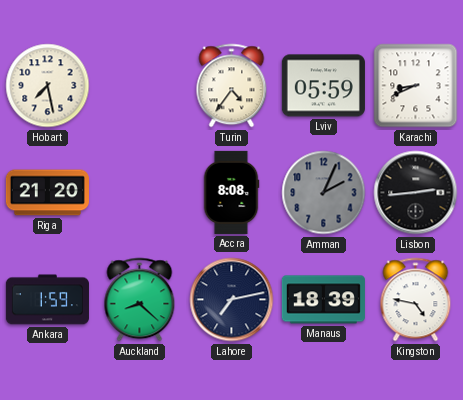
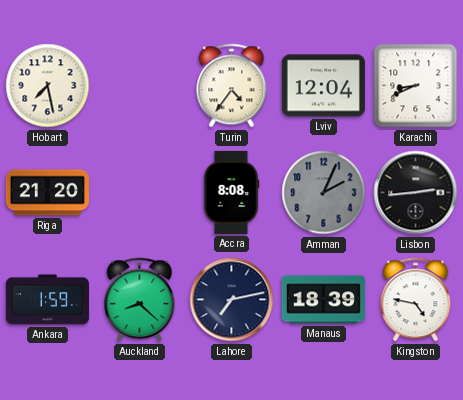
Lviv: 05:59 -> 12:04 (323, 86)
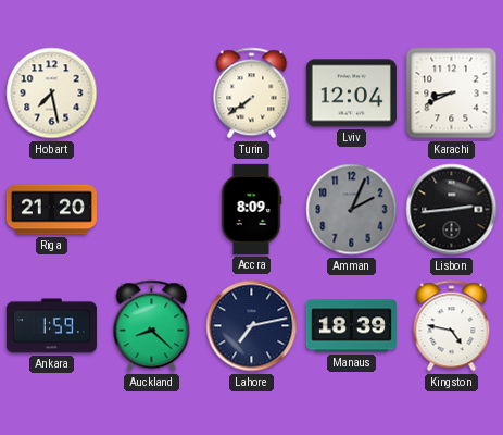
Turin: 4:36 -> 7:39 (252, 94)
Accra: 8:08 -> 8:09 (251, 209)
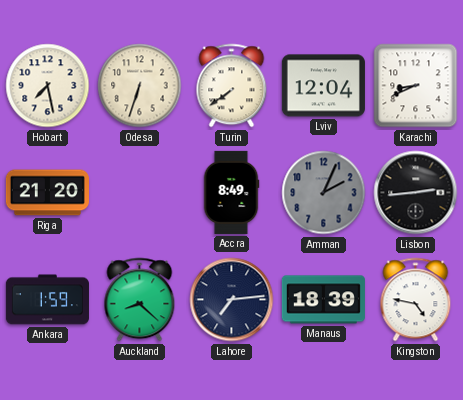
Odesa: none -> 6:33 (140, 86)
Accra: 8:09 -> 8:49 (231, 192)
Lahore: 7:13 -> 7:14 (232, 300)
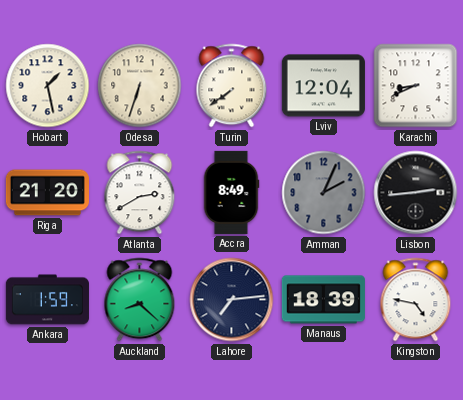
Hobart: 7:28 -> 1:28 (48, 86)
Atlanta: none -> 2:40 (140, 193)
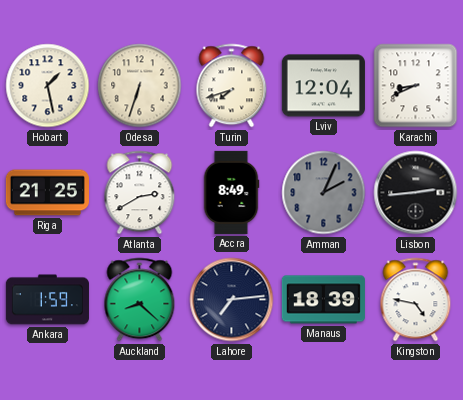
Turin: 7:39 -> 7:42 (232, 86)
Riga: 21:20 -> 21:25 (47, 193)
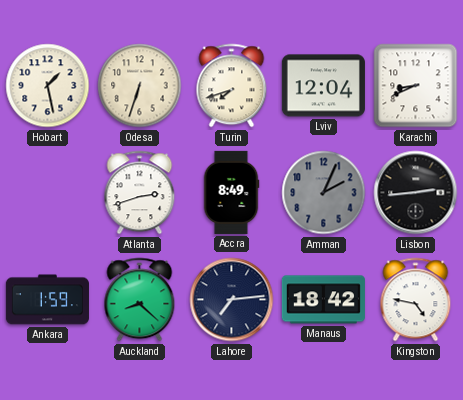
Riga: 21:25 -> none (47, 193)
Atlanta: 2:40 -> 2:42 (140, 193)
Manaus: 18:39 -> 18:42 (323, 300)
